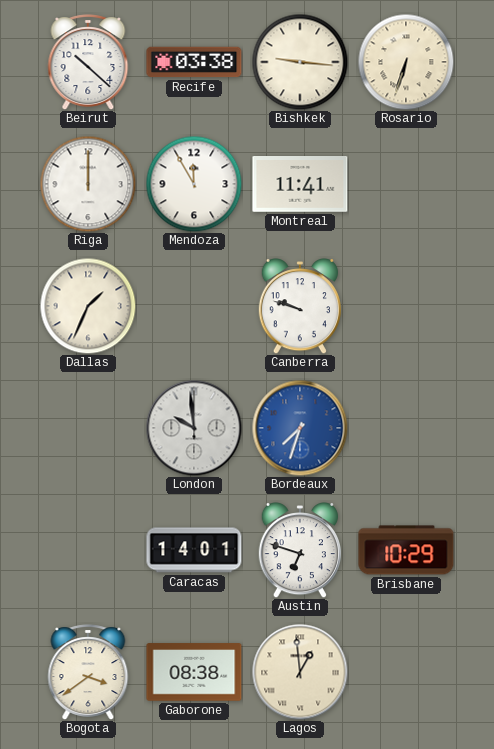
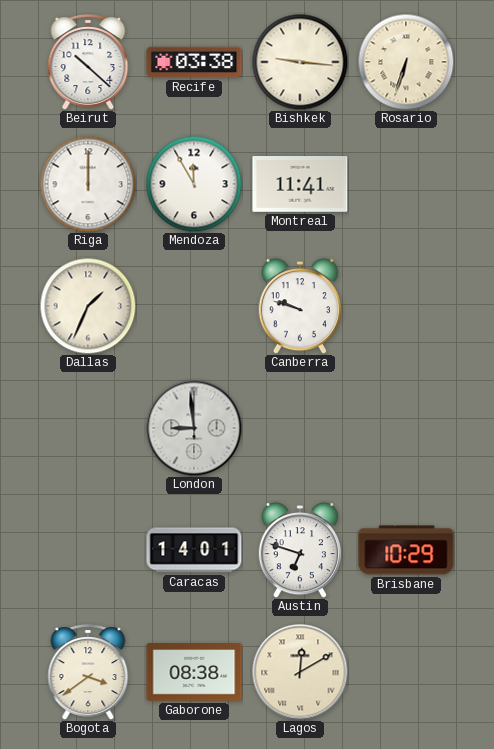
London: 9:59 -> 8:59 (194, 428)
Bordeaux: 7:33 -> none (300, 428)
Lagos: 12:59 -> 12:10 (300, 672)
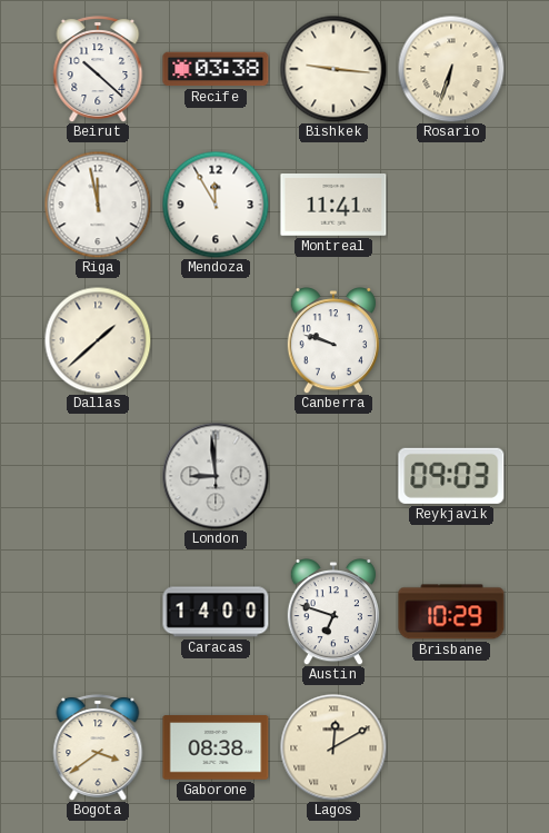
Riga: 12:00 -> 11:58 (98, 205)
Dallas: 1:34 -> 1:38 (98, 340)
Reykjavik: none -> 09:03 (451, 476)
Caracas: 14:01 -> 14:00 (216, 612)
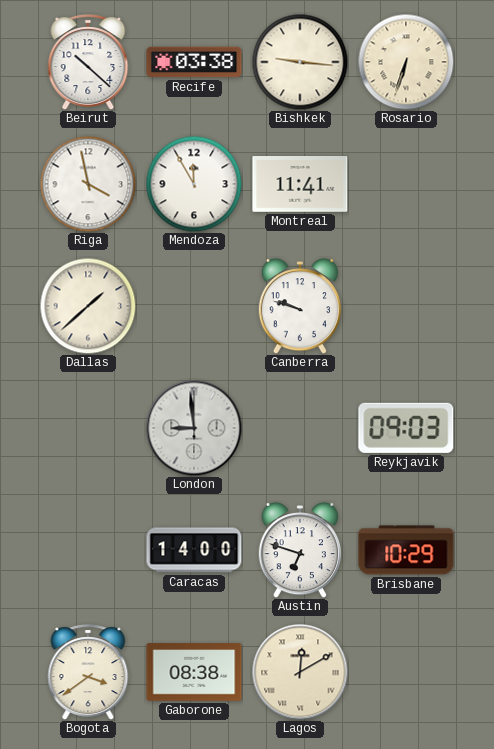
Riga: 11:58 -> 3:58 (88, 184)
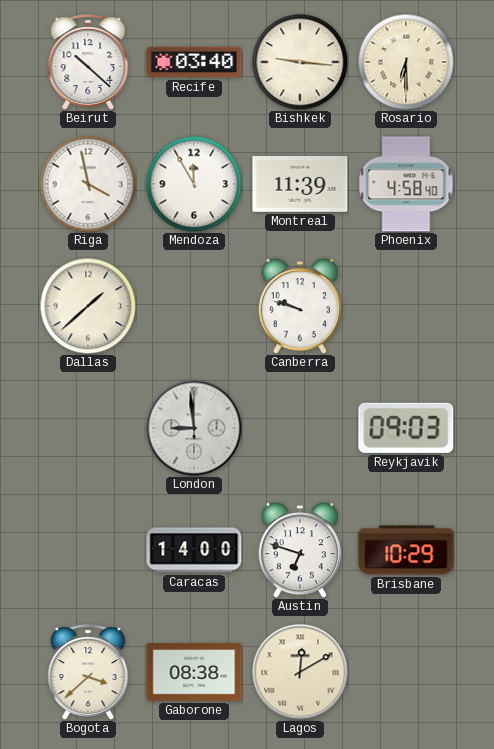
Recife: 03:38 -> 03:40 (194, 62)
Rosario: 6:33 -> 6:30 (406, 62)
Montreal: 11:41 -> 11:39 (300, 185)
Phoenix: none -> 4:58 (406, 184)
Bogota: 3:39 -> 3:38 (88, 672)
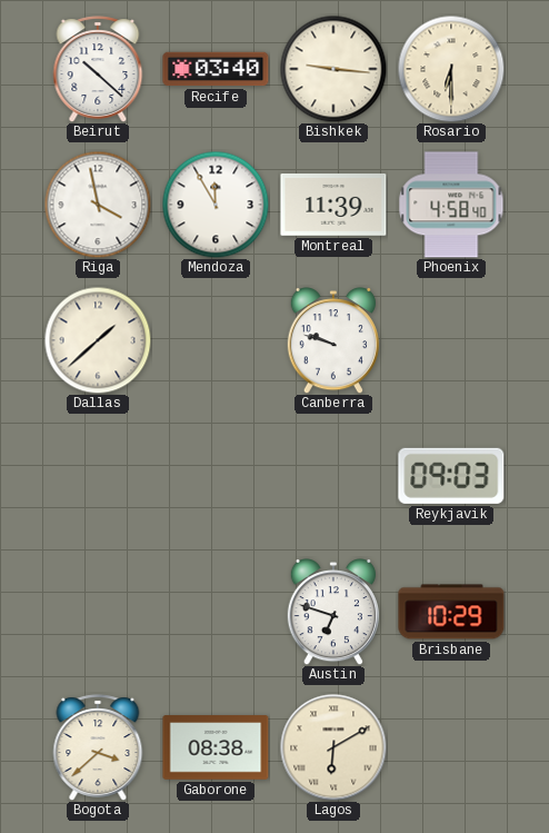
London: 8:59 -> none (194, 428)
Caracas: 14:00 -> none (194, 550)
Lagos: 12:10 -> 6:10 (333, 747)
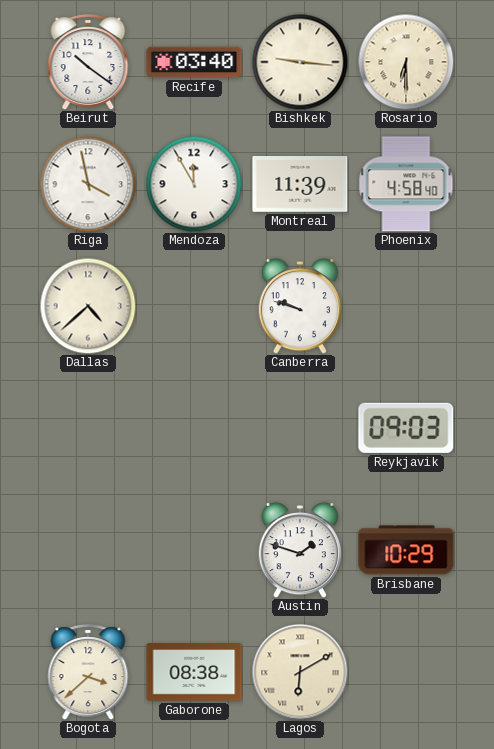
Beirut: 10:22 -> 10:21 (88, 62)
Dallas: 1:38 -> 4:38 (88, 306)
Austin: 6:48 -> 1:48 (299, 551)
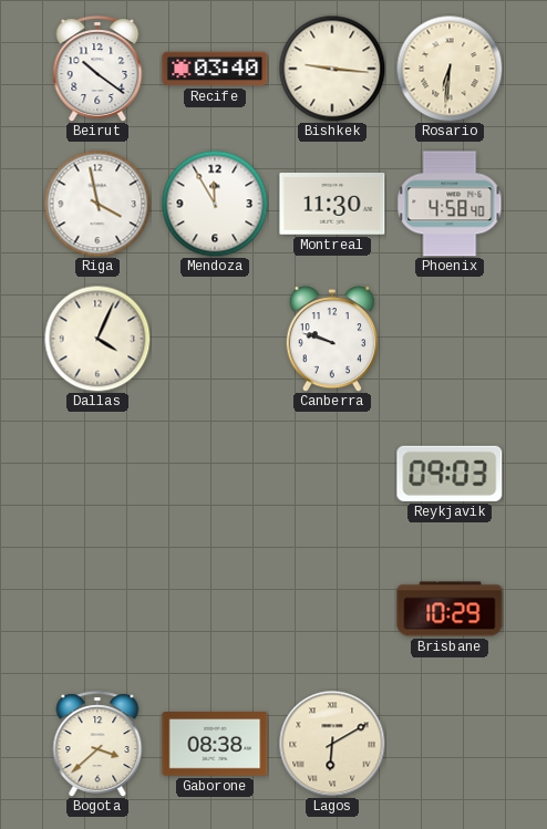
Rosario: 6:30 -> 6:31 (450, 69)
Montreal: 11:39 -> 11:30 (332, 205)
Dallas: 4:38 -> 4:04 (97, 339)
Austin: 1:48 -> none (299, 551)
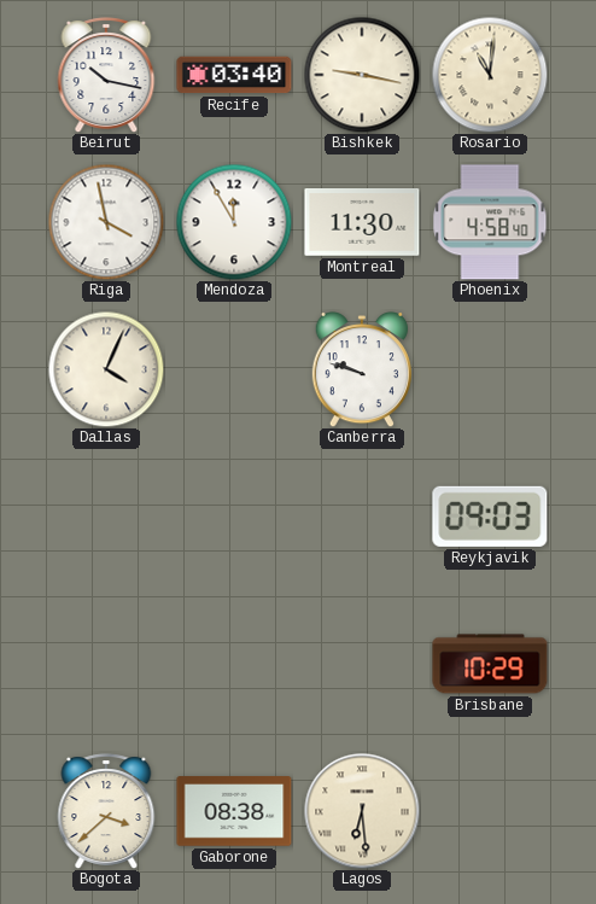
Beirut: 10:21 -> 10:17 (106, 75)
Bishkek: 9:16 -> 9:17 (362, 75)
Rosario: 6:31 -> 11:01 (490, 75)
Lagos: 6:10 -> 6:29 (362, 811)
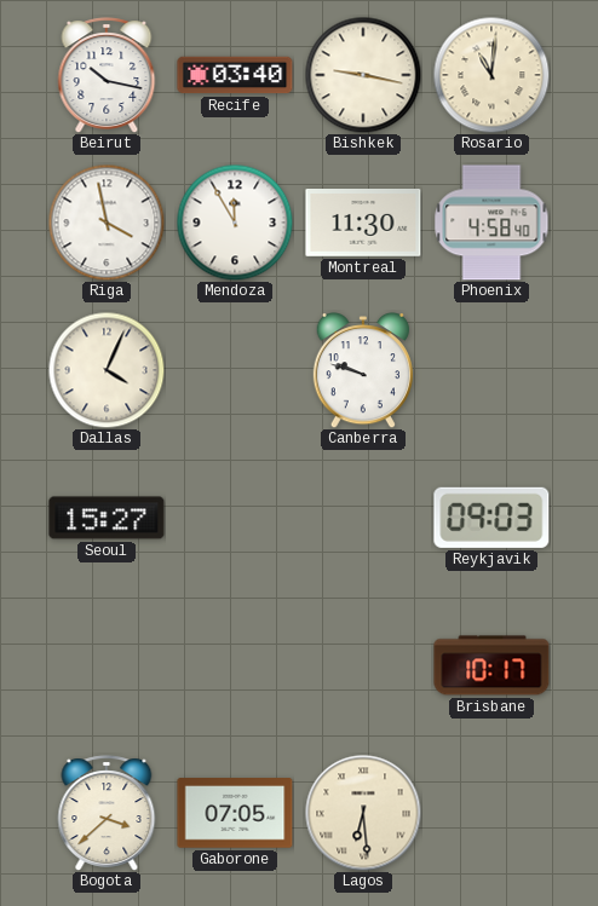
Seoul: none -> 15:27 (107, 518)
Brisbane: 10:29 -> 10:17 (491, 665)
Gaborone: 08:38 -> 07:05 (235, 813)
